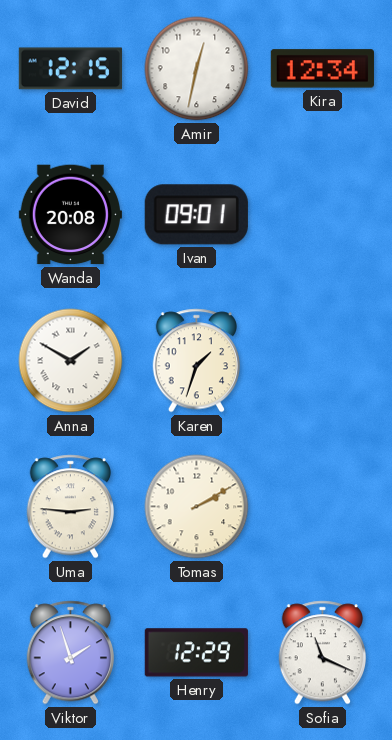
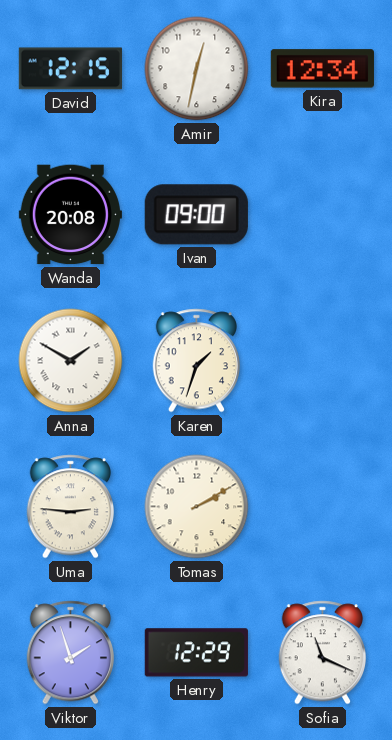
Ivan: 09:01 -> 09:00 (196, 215)
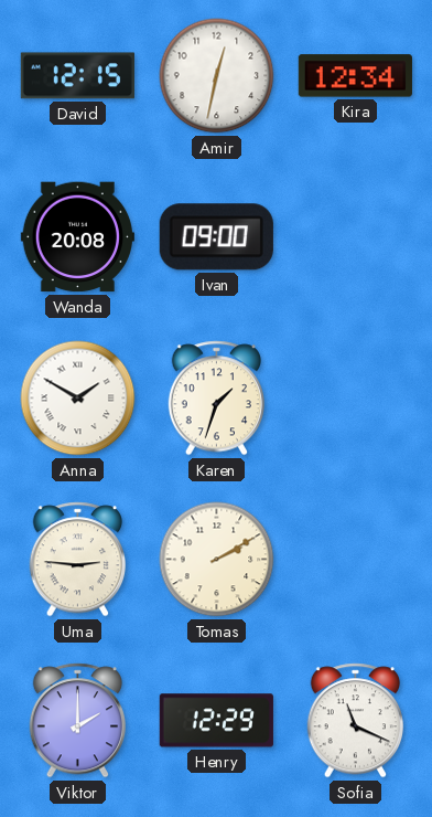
Viktor: 1:57 -> 2:00 (78, 721)
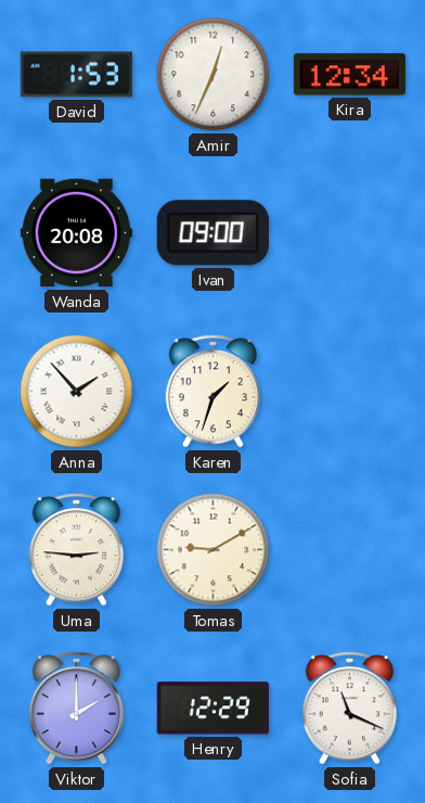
David: 12:15 -> 1:53 (76, 75)
Amir: 12:32 -> 12:34 (214, 75)
Anna: 1:50 -> 1:53 (77, 392)
Tomas: 2:10 -> 9:10 (214, 550)
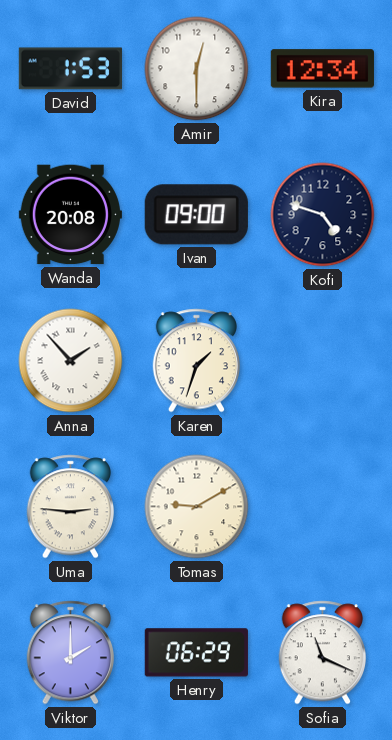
Amir: 12:34 -> 12:30 (197, 69)
Kofi: none -> 4:48 (323, 215)
Henry: 12:29 -> 06:29 (196, 653)
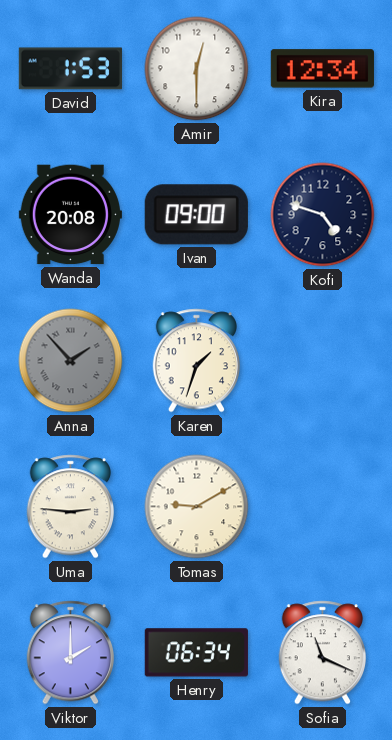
Anna dial: white -> grey (71, 361)
Henry: 06:29 -> 06:34 (196, 653)
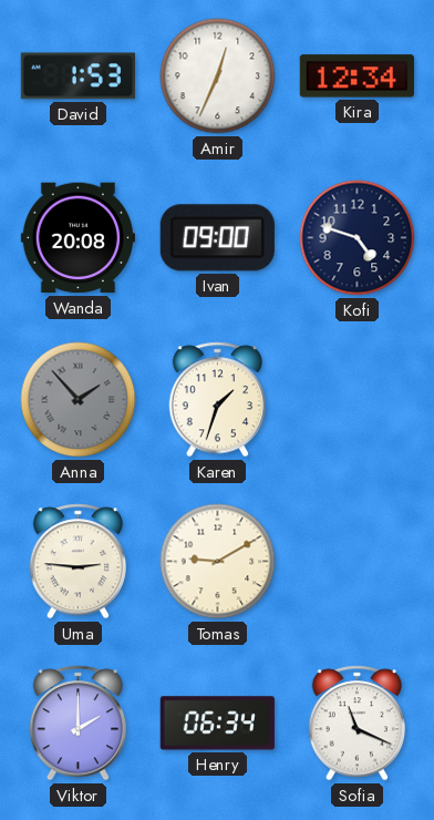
Amir: 12:30 -> 12:34 (218, 76)
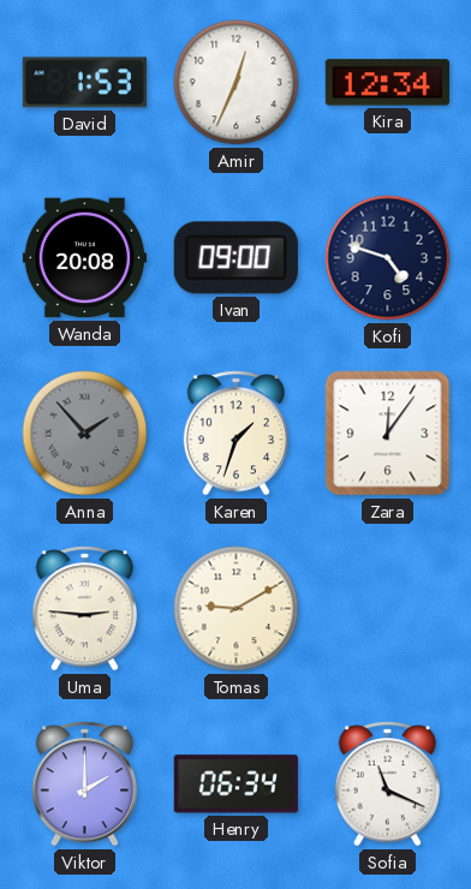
Zara: none -> 12:06 (388, 434)
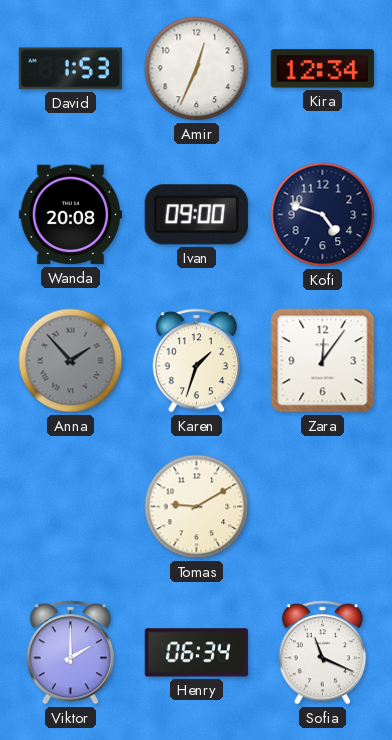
Uma: 2:46 -> none (85, 609)
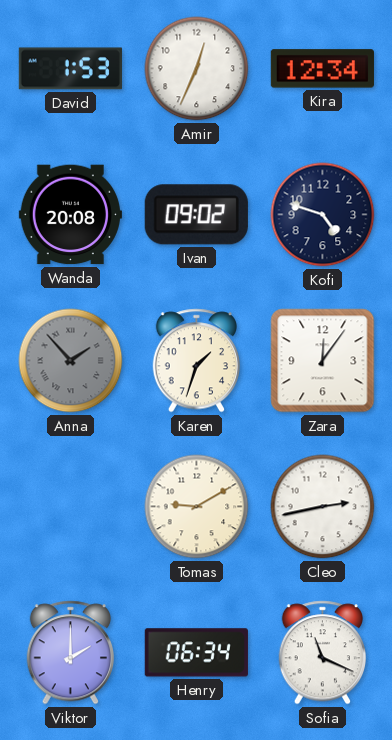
Ivan: 09:00 -> 09:02 (196, 215)
Cleo: none -> 2:43 (323, 507)
